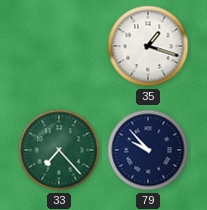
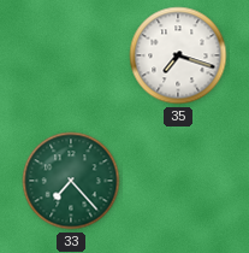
35: 1:18 -> 7:18 (178, 55)
79: 9:53 -> none (148, 150)
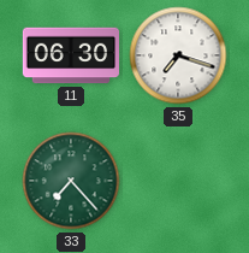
11: none -> 06:30 (70, 55)
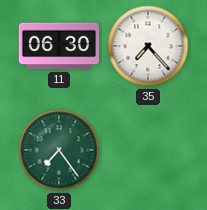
35: 7:18 -> 7:23 (148, 46)
33: 7:23 -> 7:24 (59, 150)
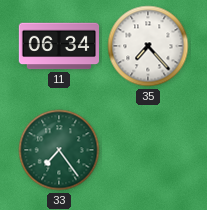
11: 06:30 -> 06:34 (58, 46)
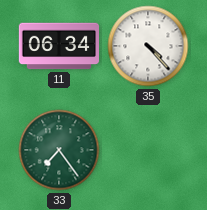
35: 7:23 -> 4:23 (148, 46)
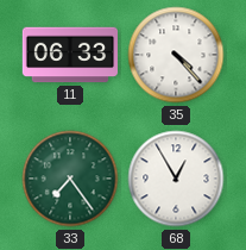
11: 06:34 -> 06:33 (69, 55)
68: none -> 12:55 (176, 179)
